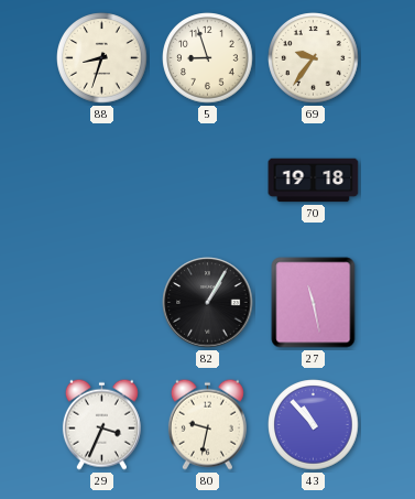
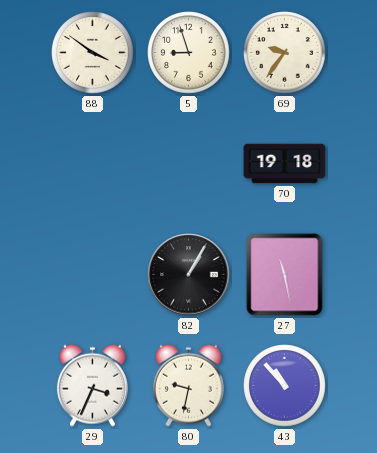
88: 8:33 -> 3:51 (93, 53)
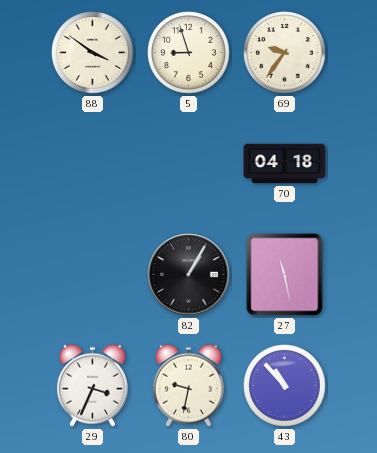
70: 19:18 -> 04:18 (285, 164)
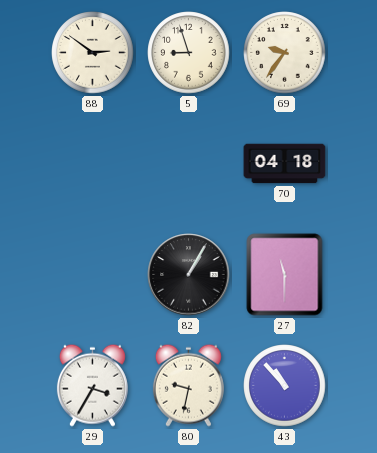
88: 3:51 -> 2:51 (93, 53)
27: 11:28 -> 11:30 (285, 275)
29: 3:34 -> 3:35 (92, 385)
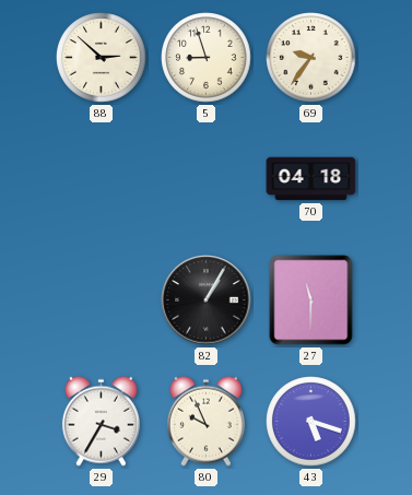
88: 2:51 -> 2:52 (102, 58)
80: 9:32 -> 9:56 (205, 421)
43: 10:53 -> 5:18 (311, 422)
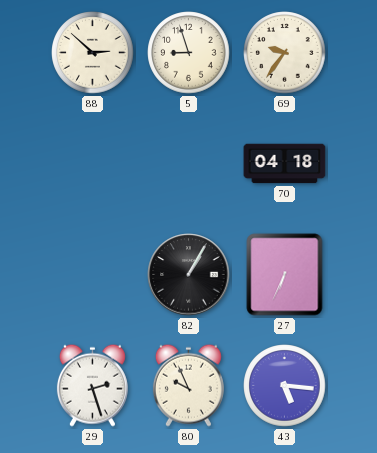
27: 11:30 -> 6:34 (285, 275)
29: 3:35 -> 2:27 (92, 385)
43: 5:18 -> 5:16 (285, 386)
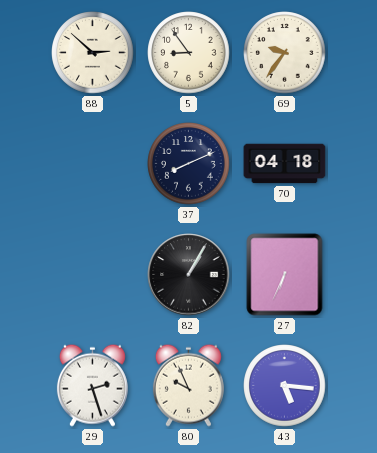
5: 8:57 -> 8:54 (189, 53)
37: none -> 8:11 (189, 164)
